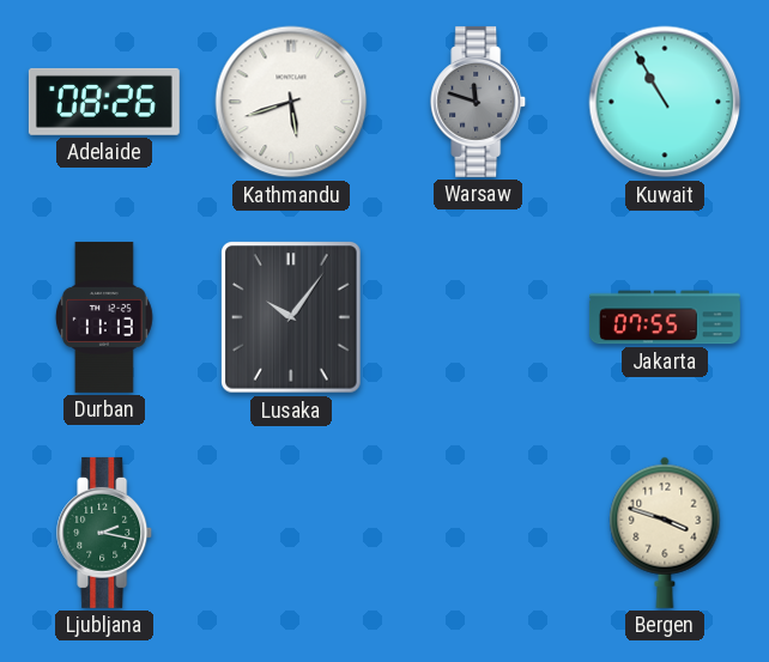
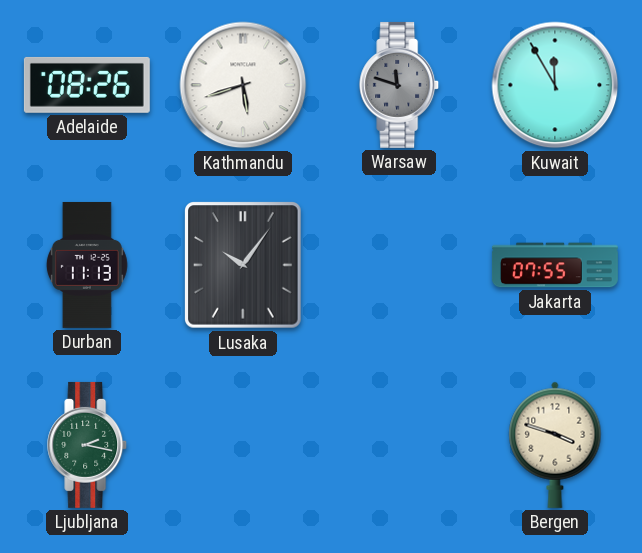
Kuwait: 10:55 -> 11:55 (555, 85)
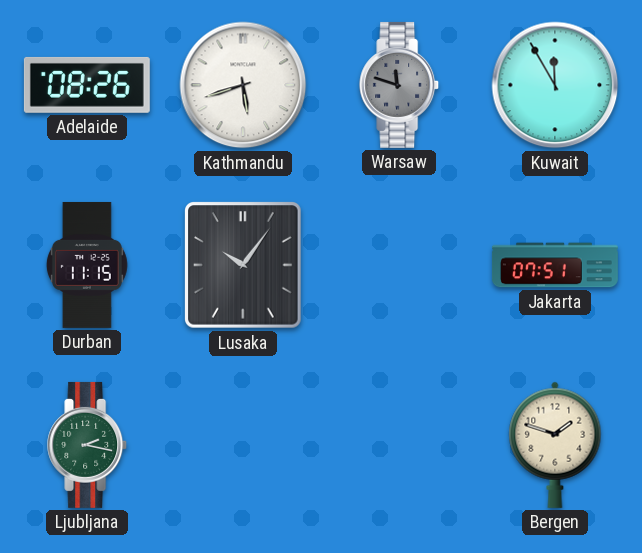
Durban: 11:13 -> 11:15 (87, 265)
Jakarta: 07:55 -> 07:51 (555, 265)
Bergen: 3:48 -> 1:48 (555, 445)
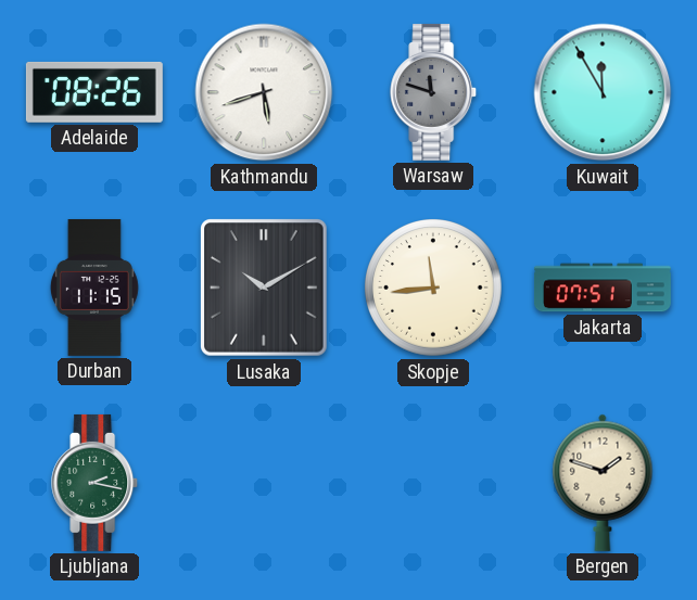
Lusaka: 10:06 -> 10:10 (264, 288)
Skopje: none -> 11:44 (434, 289)
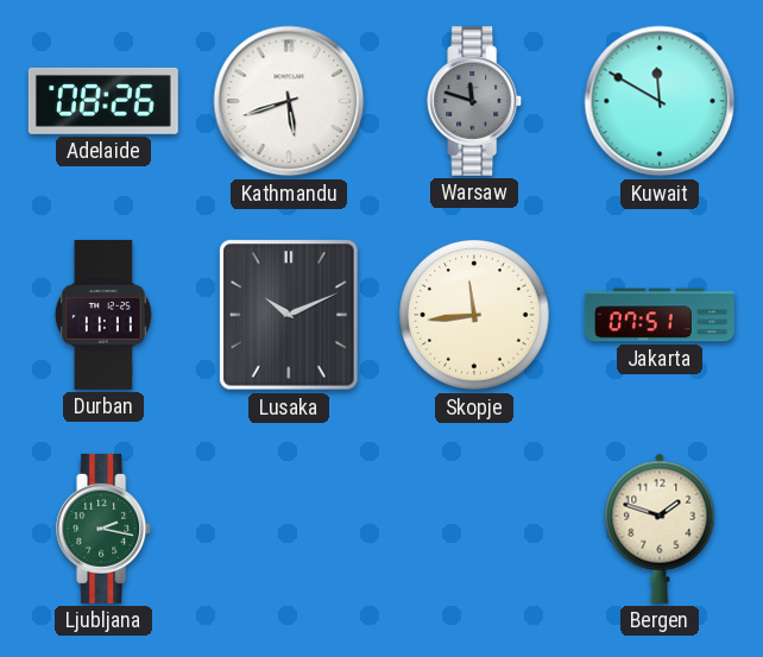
Kuwait: 11:55 -> 11:50 (660, 101)
Durban: 11:15 -> 11:11 (103, 315)
Lusaka: 10:10 -> 10:11 (289, 315)
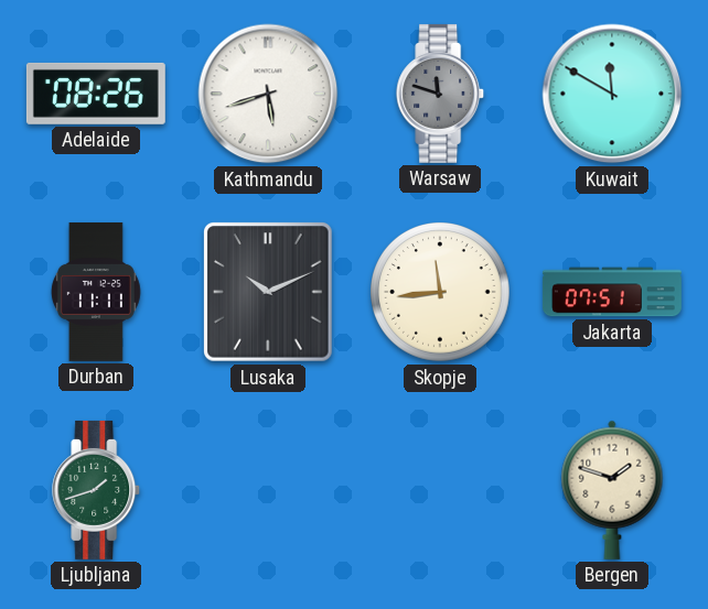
Ljubljana: 2:17 -> 1:42 (97, 490)
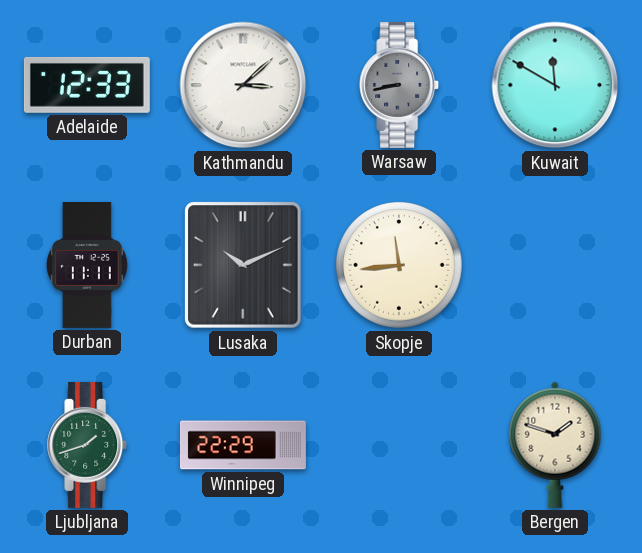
Adelaide: 08:26 -> 12:33 (87, 85)
Kathmandu: 5:42 -> 3:08 (243, 85)
Warsaw: 11:48 -> 8:43 (400, 85)
Jakarta: 07:51 -> none (612, 292)
Winnipeg: none -> 22:29 (243, 445)
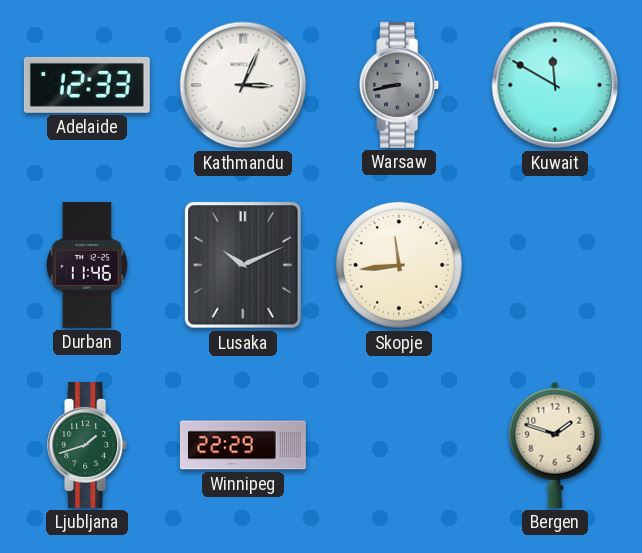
Kathmandu: 3:08 -> 3:04 (243, 85)
Durban: 11:11 -> 11:46 (87, 265)
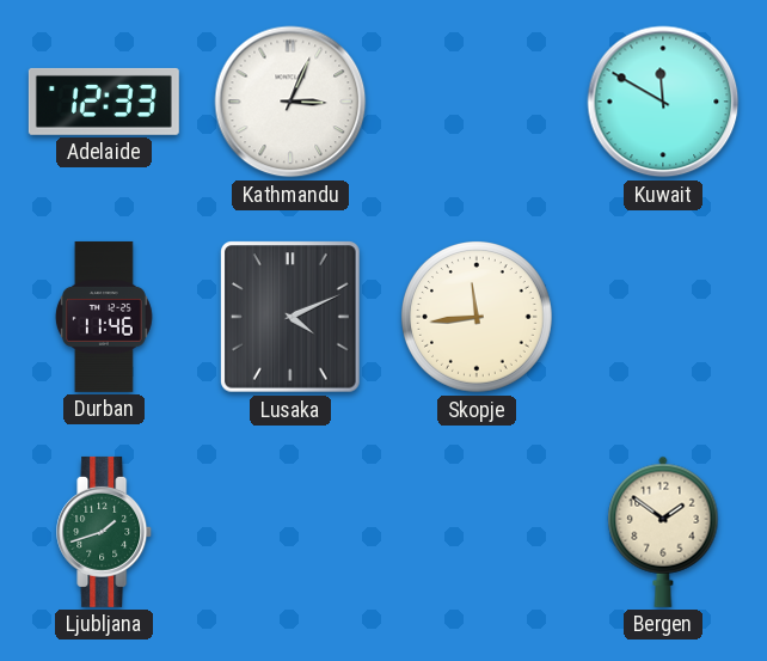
Warsaw: 8:43 -> none (400, 85)
Lusaka: 10:11 -> 4:11 (290, 317)
Winnipeg: 22:29 -> none (243, 445)
Bergen: 1:48 -> 1:51 (663, 532)
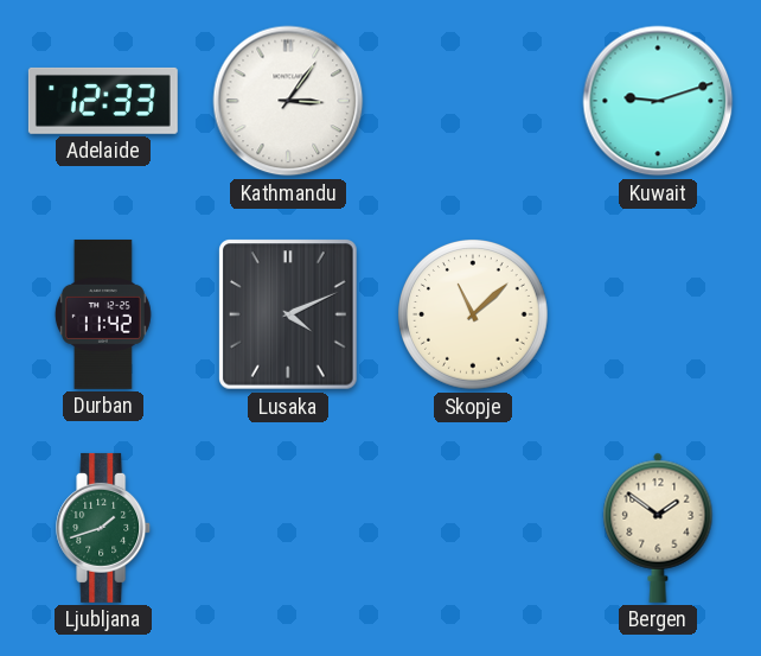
Kathmandu: 3:04 -> 3:06 (288, 101)
Kuwait: 11:50 -> 9:12 (658, 101)
Durban: 11:46 -> 11:42 (103, 314)
Skopje: 11:44 -> 11:08 (474, 316)
